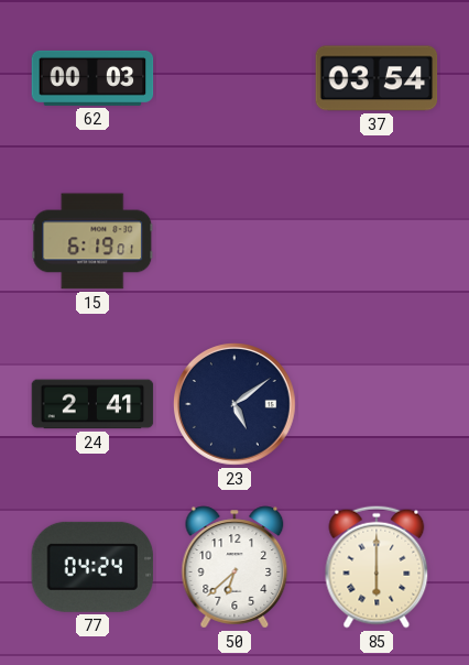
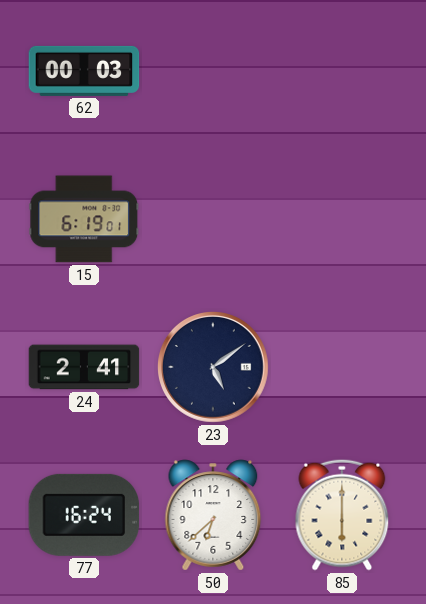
37: 03:54 -> none (377, 78)
77: 04:24 -> 16:24 (84, 515)
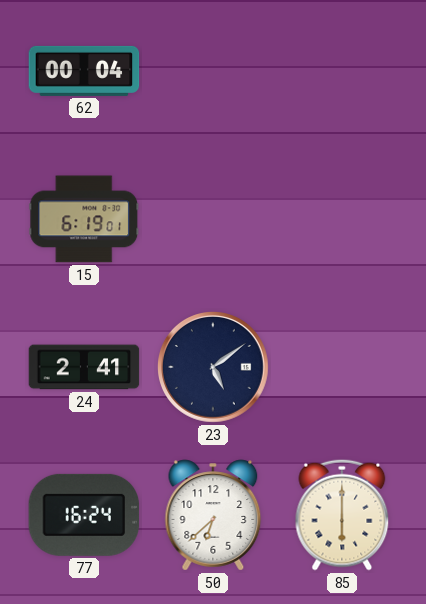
62: 00:03 -> 00:04 (84, 71)
